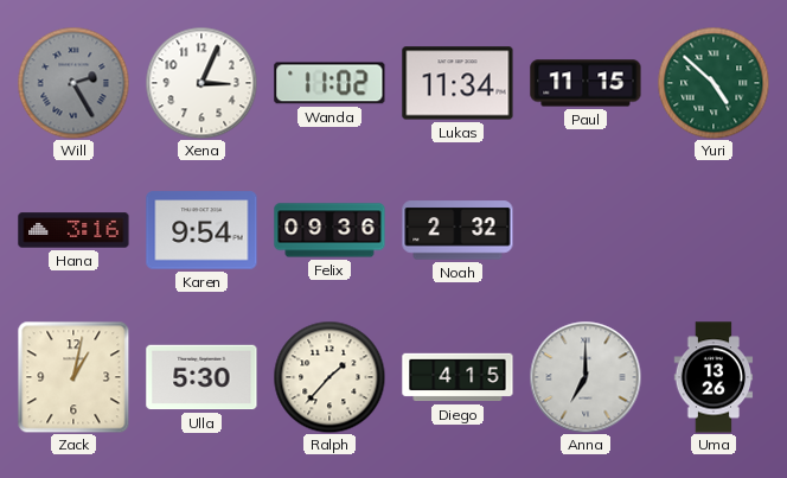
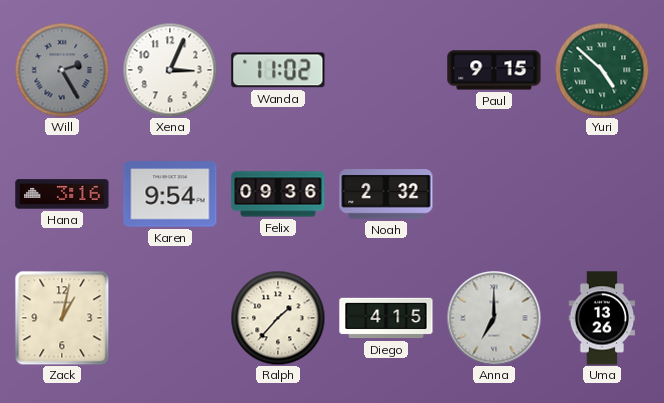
Lukas: 11:34 -> none (458, 83)
Paul: 11:15 -> 9:15 (494, 70)
Ulla: 5:30 -> none (201, 377)
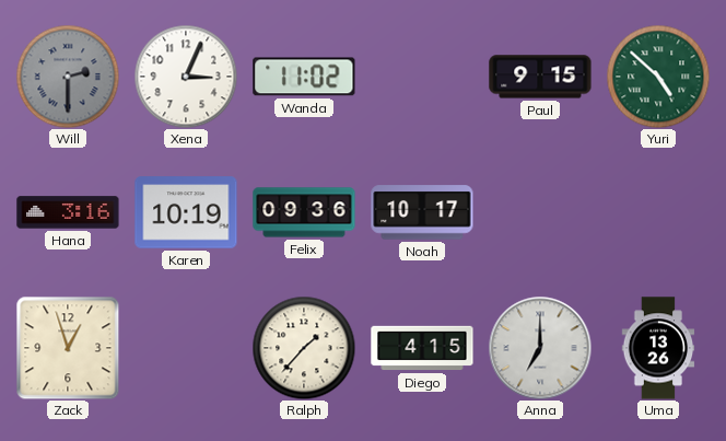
Will: 2:25 -> 2:30 (68, 77)
Karen: 9:54 -> 10:19 (186, 212)
Noah: 2:32 -> 10:17 (422, 212)
Zack: 1:02 -> 12:57 (68, 348)
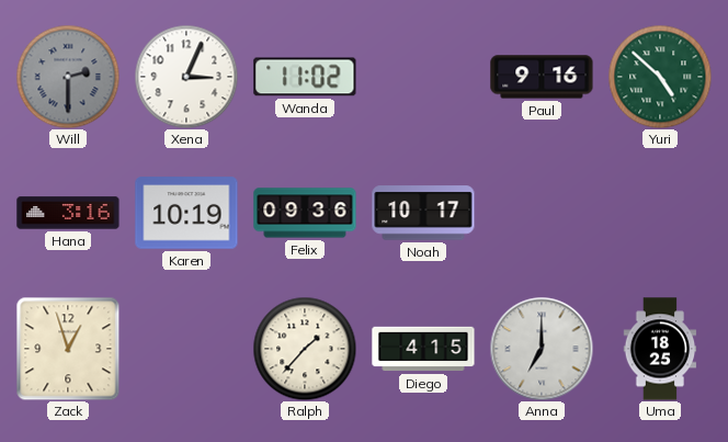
Paul: 9:15 -> 9:16 (542, 77)
Uma: 13:26 -> 18:25 (660, 349)
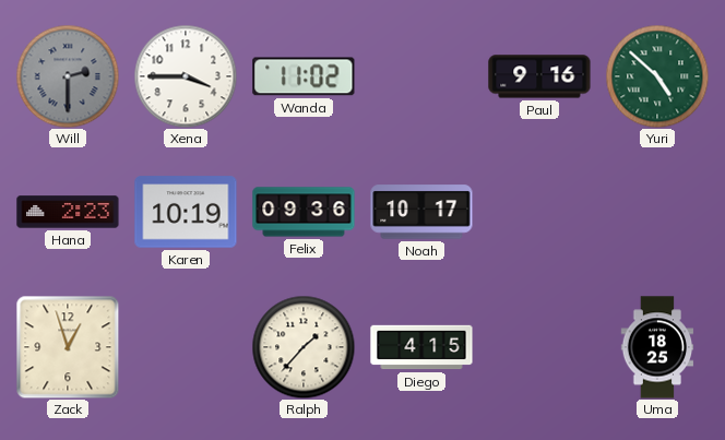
Xena: 3:04 -> 3:45 (186, 76)
Hana: 3:16 -> 2:23 (68, 212)
Anna: 7:00 -> none (542, 349)
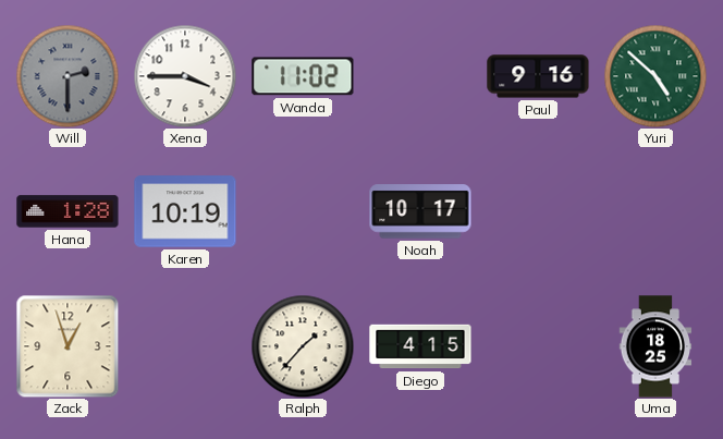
Hana: 2:23 -> 1:28 (68, 211)
Felix: 09:36 -> none (304, 212)
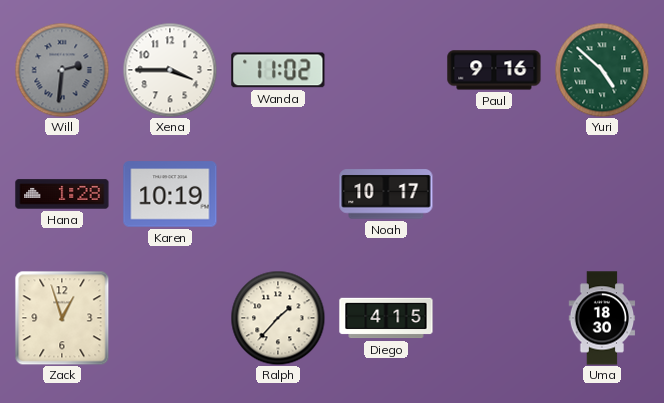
Will: 2:30 -> 2:31 (62, 70)
Uma: 18:25 -> 18:30 (602, 318)
